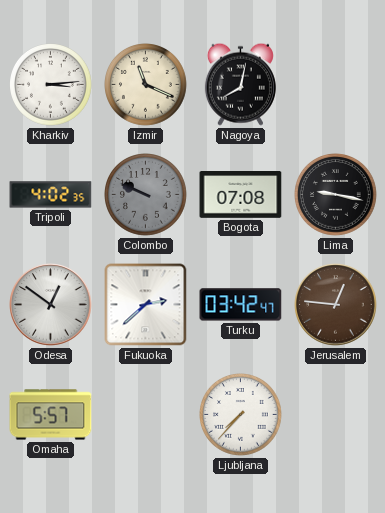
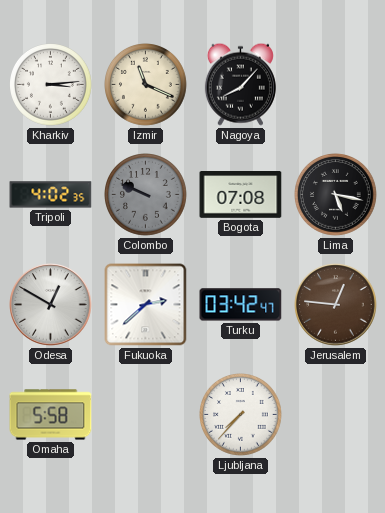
Nagoya: 8:02 -> 8:07 (240, 84)
Lima: 9:17 -> 5:17 (336, 195)
Odesa: 12:51 -> 12:50 (51, 305)
Omaha: 5:57 -> 5:58 (51, 415)
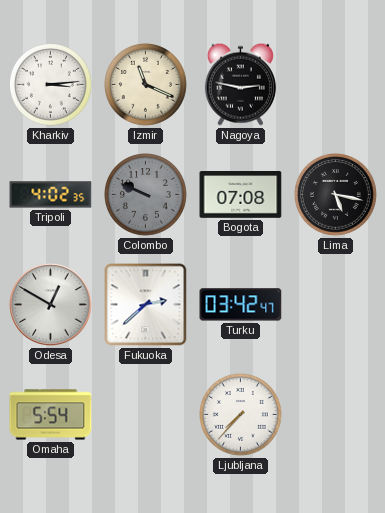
Nagoya: 8:07 -> 2:47 (240, 84)
Jerusalem: 12:46 -> none (336, 305)
Omaha: 5:58 -> 5:54 (51, 415)
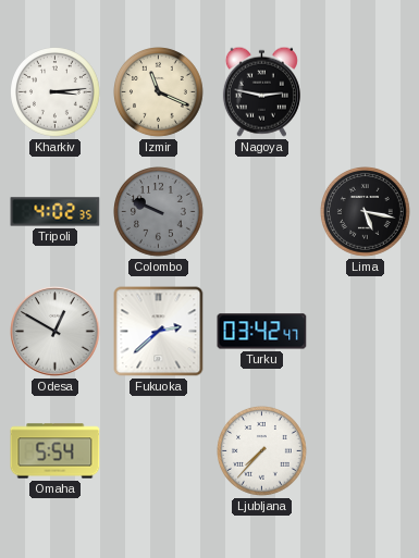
Bogota: 07:08 -> none (241, 195)
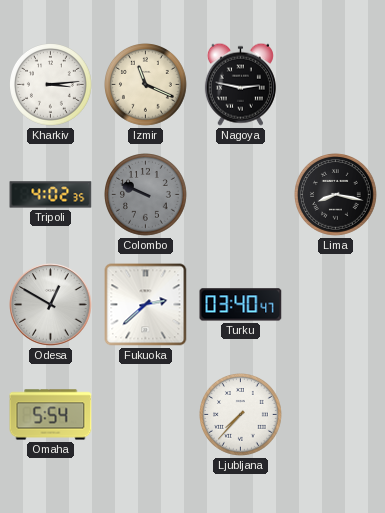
Lima: 5:17 -> 8:17 (336, 195)
Turku: 03:42 -> 03:40 (241, 305)
